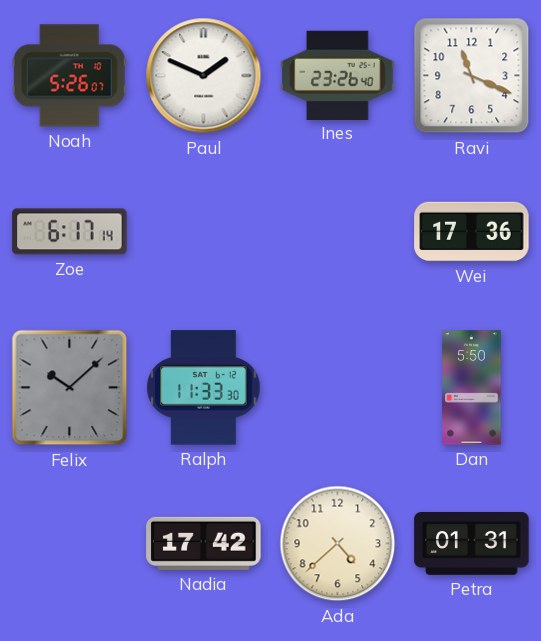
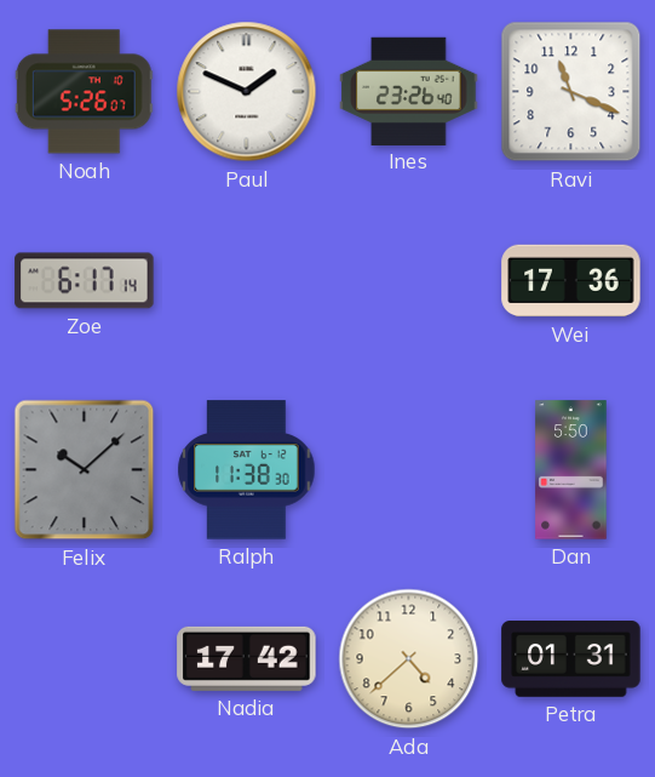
Ralph: 11:33 -> 11:38 (247, 470)
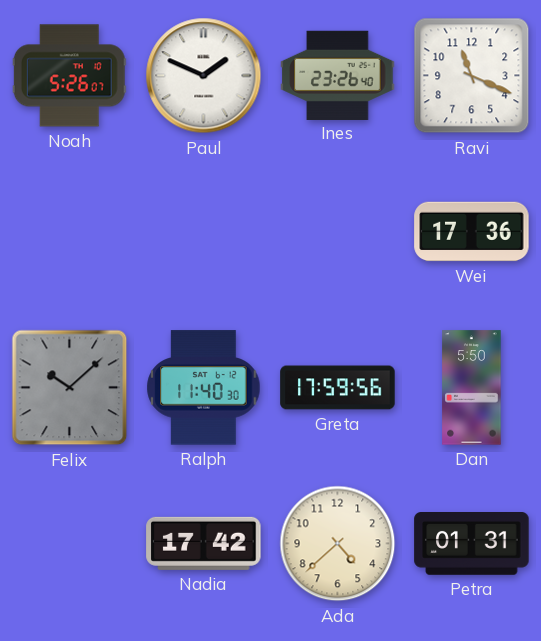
Zoe: 6:17 -> none (85, 281)
Ralph: 11:38 -> 11:40 (204, 388)
Greta: none -> 17:59 (338, 388)
